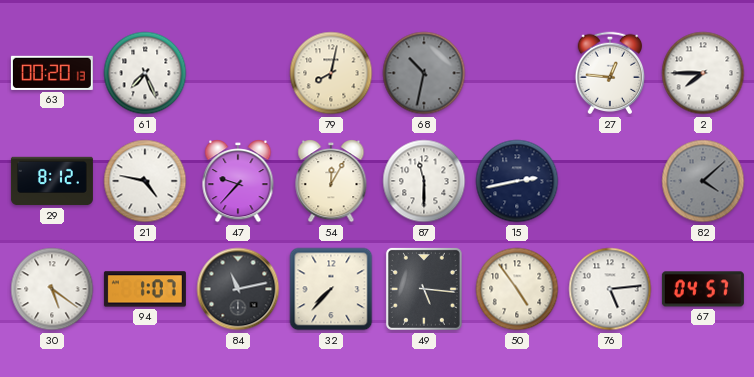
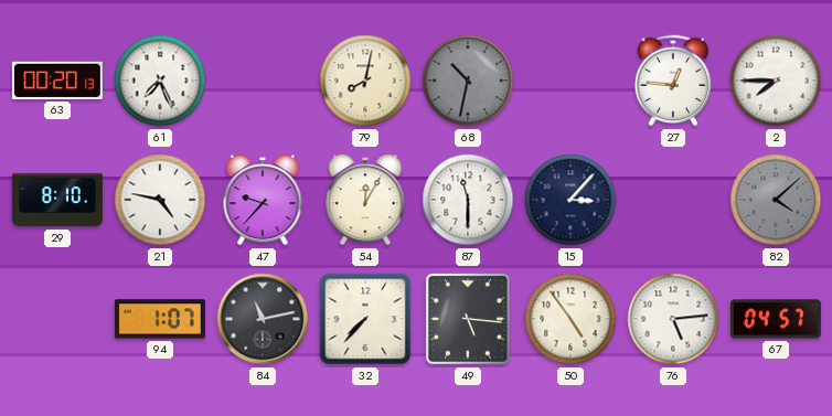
29: 8:12 -> 8:10 (57, 200)
15: 2:43 -> 3:07 (570, 200)
30: 5:21 -> none (52, 289)
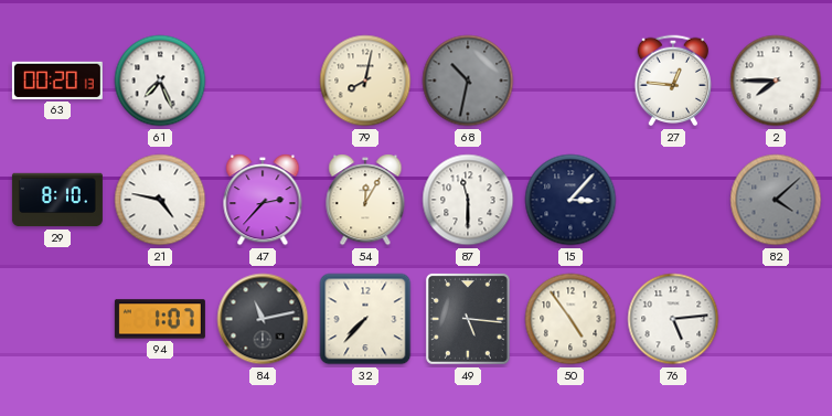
47: 9:37 -> 2:37 (263, 200)
67: 04:57 -> none (776, 319)
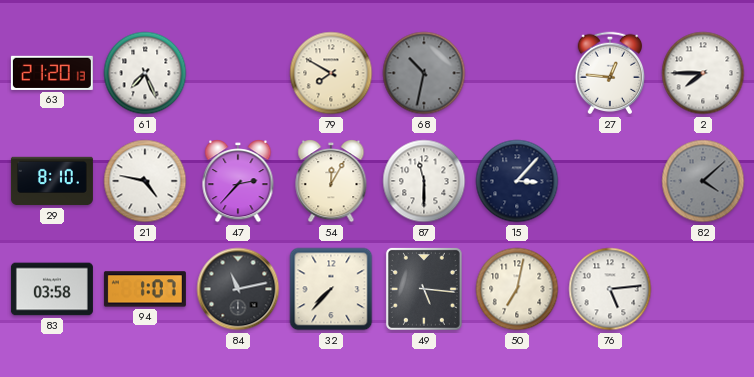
63: 00:20 -> 21:20 (52, 73)
79: 8:02 -> 7:50 (331, 73)
83: none -> 03:58 (52, 289)
50: 4:54 -> 7:02 (517, 289)
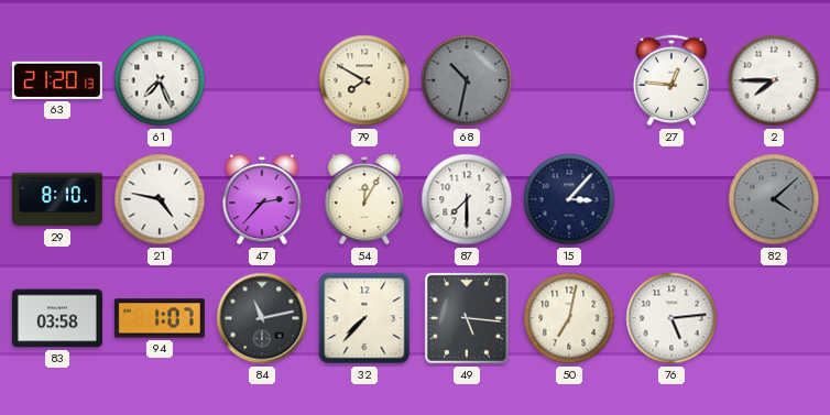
87: 11:30 -> 7:30 (467, 199)
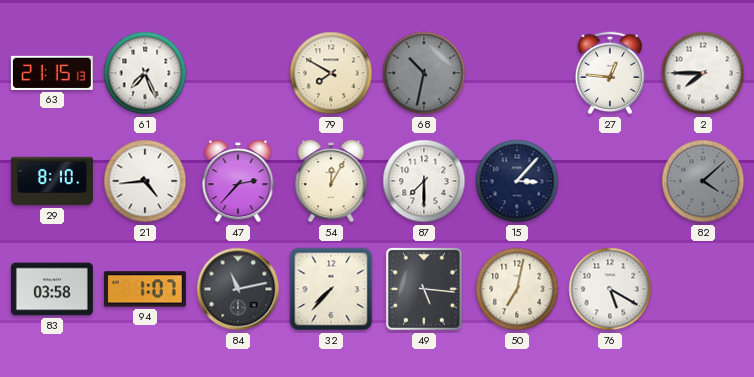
63: 21:20 -> 21:15 (52, 73)
21: 4:47 -> 4:44 (145, 181)
76: 5:14 -> 5:20 (610, 289)
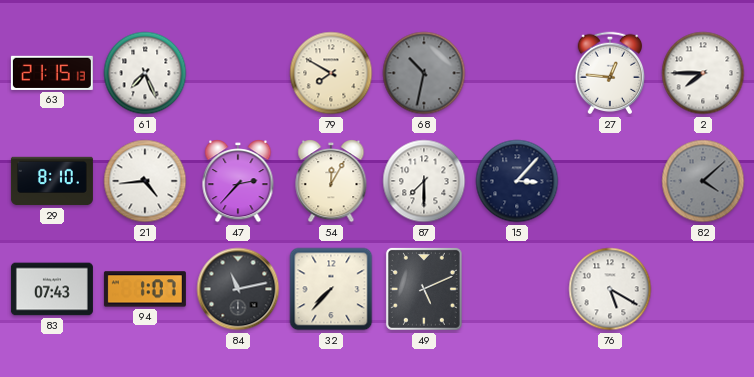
83: 03:58 -> 07:43 (52, 289)
49: 5:16 -> 5:11 (424, 289)
50: 7:02 -> none (517, 289)
